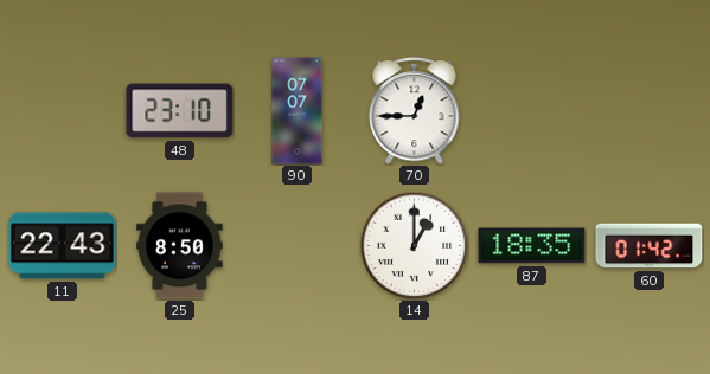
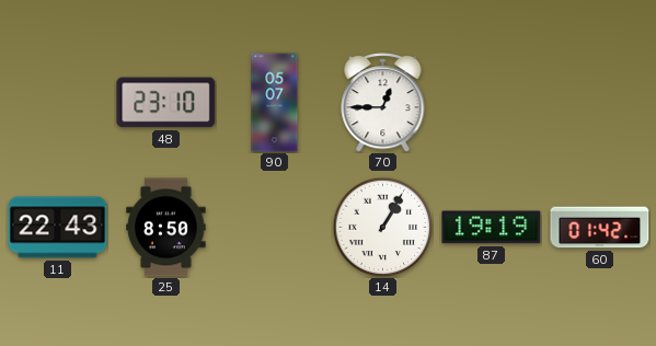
90: 07:07 -> 05:07 (275, 103)
14: 1:00 -> 1:05 (382, 227)
87: 18:35 -> 19:19 (492, 228)
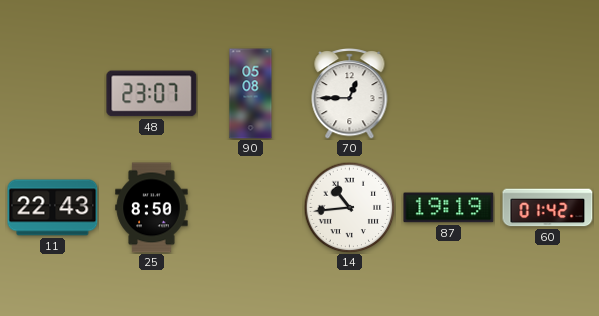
48: 23:10 -> 23:07 (152, 94)
90: 05:07 -> 05:08 (251, 94)
14: 1:05 -> 10:44 (349, 207)
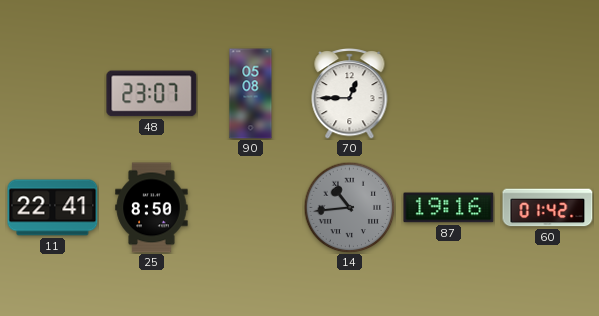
11: 22:43 -> 22:41 (53, 208)
14 dial: white -> grey (349, 207)
87: 19:19 -> 19:16 (449, 208)
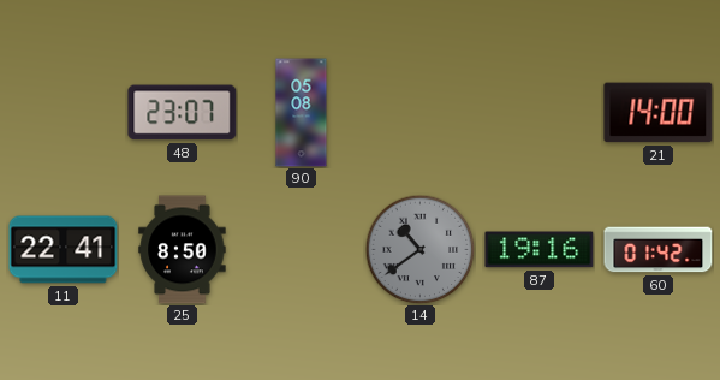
70: 12:45 -> none (350, 94)
21: none -> 14:00 (659, 113)
14: 10:44 -> 10:39 (419, 249)
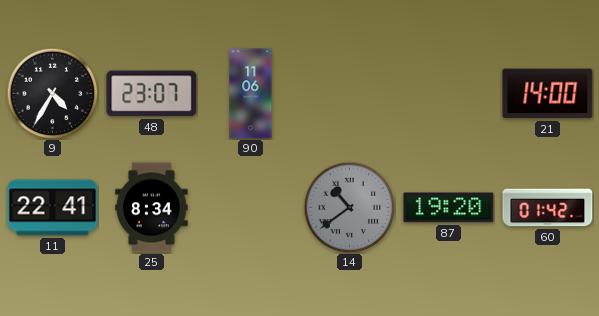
9: none -> 4:35 (52, 93)
90: 05:08 -> 11:06 (251, 94)
25: 8:50 -> 8:34 (152, 208)
87: 19:16 -> 19:20 (449, 208)
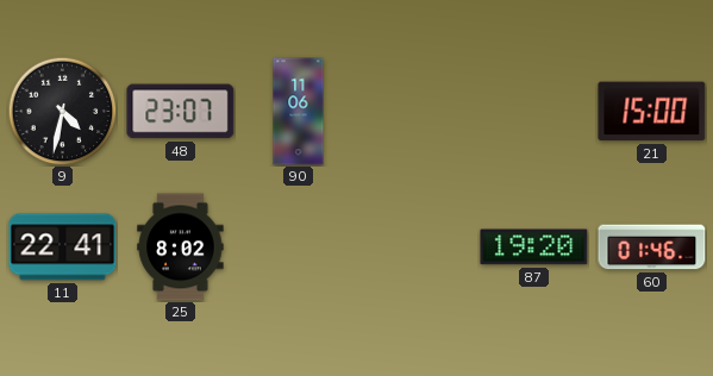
9: 4:35 -> 4:32 (62, 111)
21: 14:00 -> 15:00 (652, 112)
25: 8:34 -> 8:02 (181, 247)
14: 10:39 -> none (349, 207)
60: 01:42 -> 01:46 (652, 247)
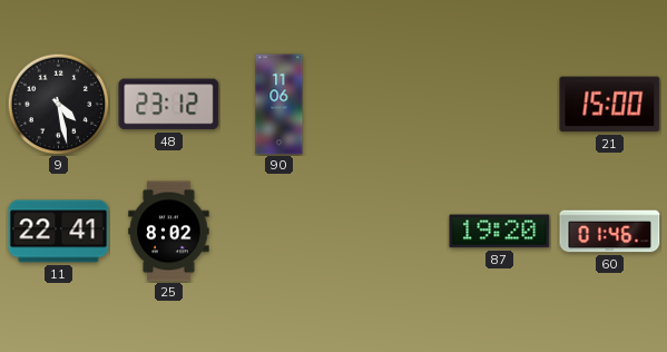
9: 4:32 -> 4:28 (58, 104)
48: 23:07 -> 23:12 (169, 105)
